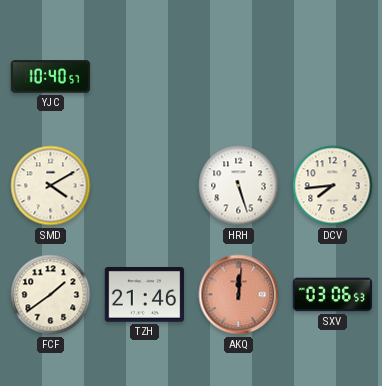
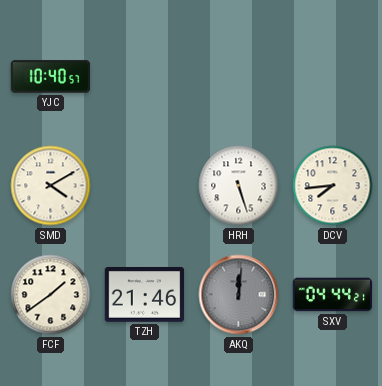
AKQ dial: salmon -> grey (239, 295)
SXV: 03:06 -> 04:44 (333, 295)
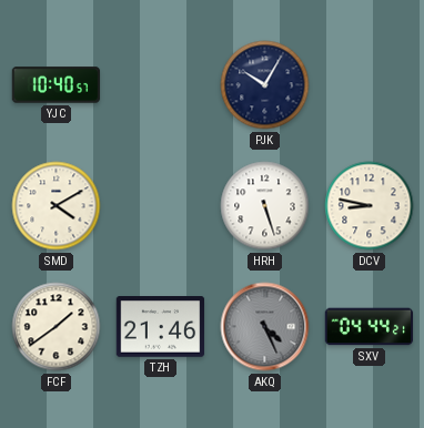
PJK: none -> 10:05 (265, 85)
DCV: 7:44 -> 8:47 (370, 206)
AKQ: 12:01 -> 4:26 (265, 327)
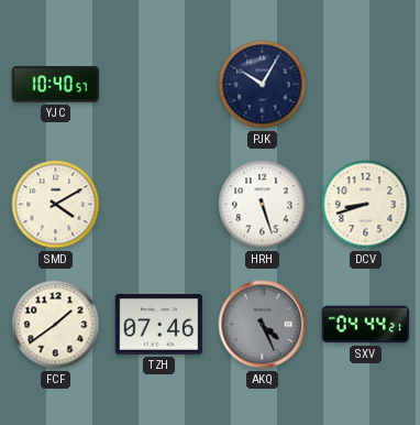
DCV: 8:47 -> 8:42 (366, 205)
TZH: 21:46 -> 07:46 (159, 325)
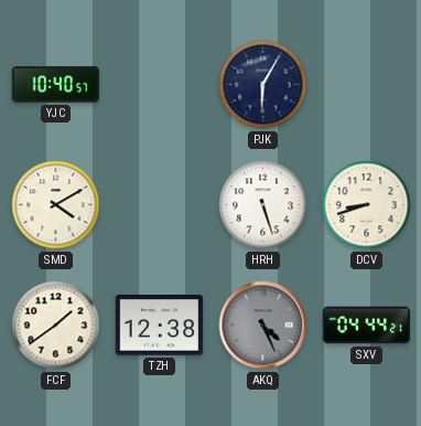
PJK: 10:05 -> 6:05 (263, 85)
TZH: 07:46 -> 12:38 (160, 326)
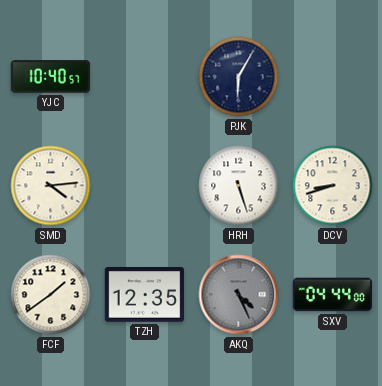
SMD: 4:10 -> 4:14 (51, 186)
TZH: 12:38 -> 12:35 (145, 295)
SXV: 04:44:21 -> 04:44:00 (333, 295)
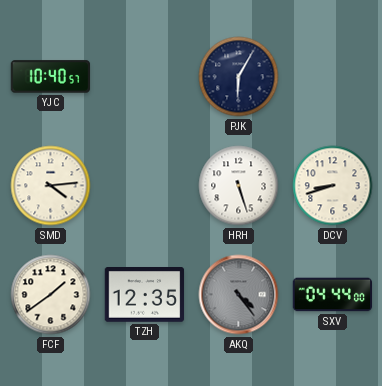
AKQ: 4:26 -> 4:24 (239, 295)
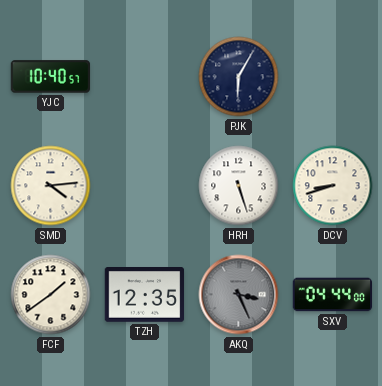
AKQ: 4:24 -> 3:26 (239, 295)
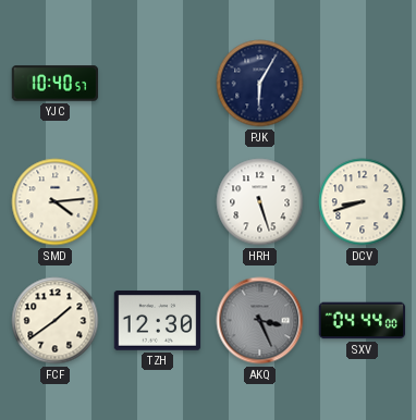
TZH: 12:35 -> 12:30 (158, 321)
